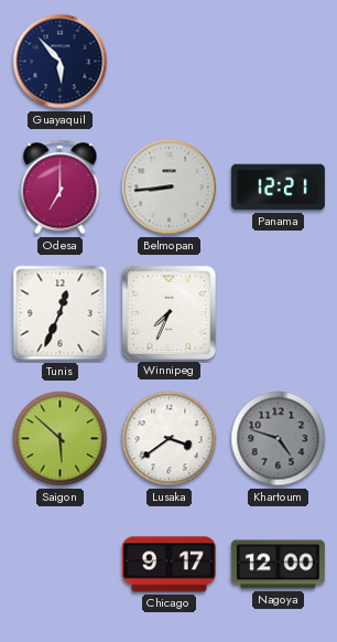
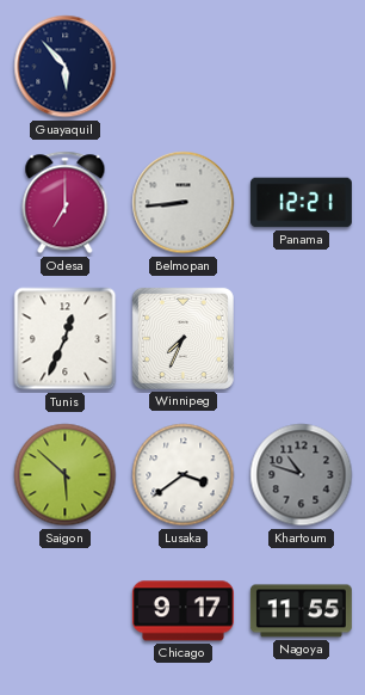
Khartoum: 4:48 -> 10:48 (302, 475)
Nagoya: 12:00 -> 11:55 (301, 611)
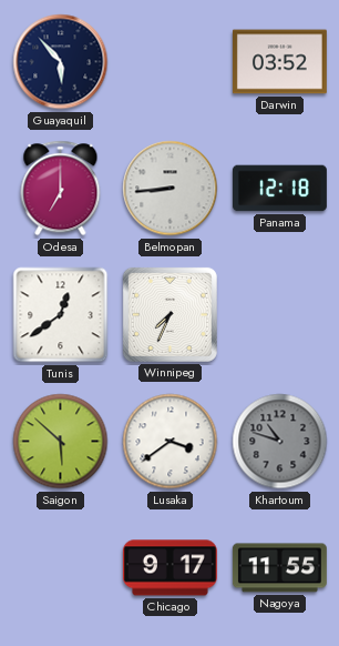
Darwin: none -> 03:52 (279, 62)
Panama: 12:21 -> 12:18 (279, 189)
Tunis: 12:34 -> 12:39 (61, 315)
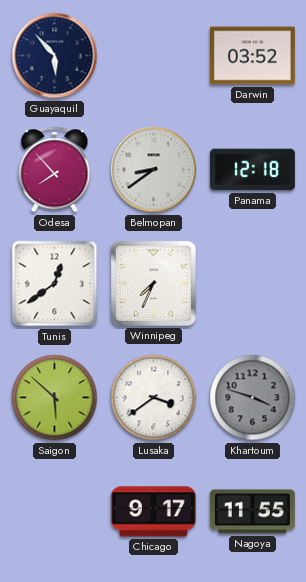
Odesa: 7:00 -> 7:53 (55, 170)
Belmopan: 8:44 -> 8:39 (154, 170)
Khartoum: 10:48 -> 3:48 (253, 398)
